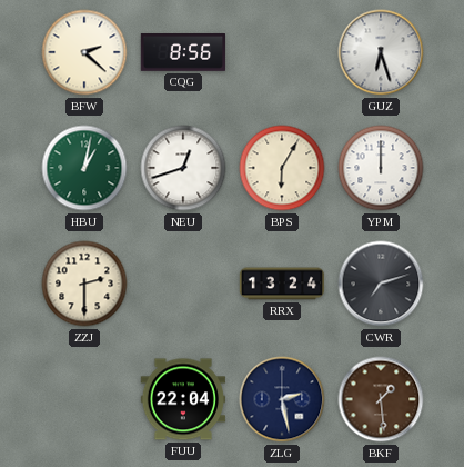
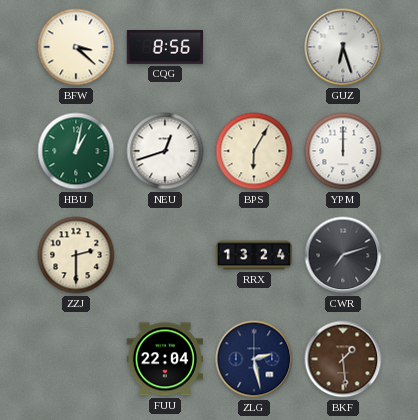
BFW: 2:22 -> 3:22 (76, 47)
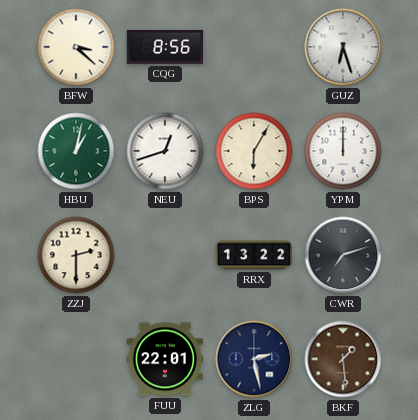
RRX: 13:24 -> 13:22 (254, 255)
FUU: 22:04 -> 22:01 (164, 359)
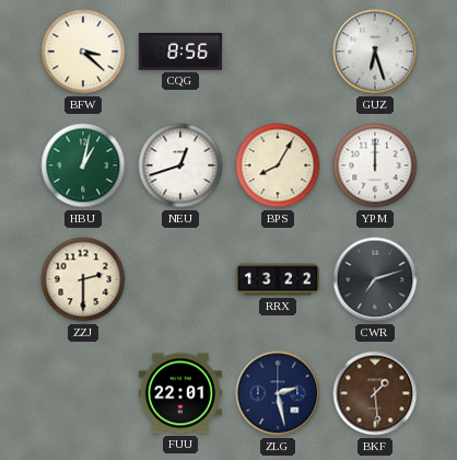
BPS: 6:05 -> 8:05 (278, 165)
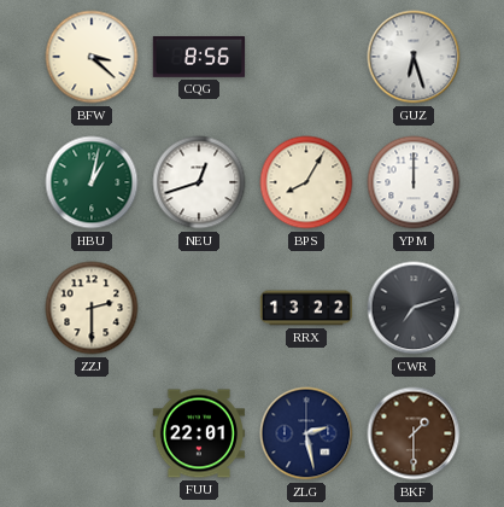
BKF: 1:29 -> 1:30 (414, 433)
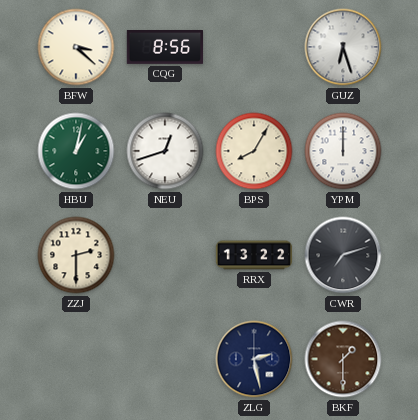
FUU: 22:01 -> none (198, 433)
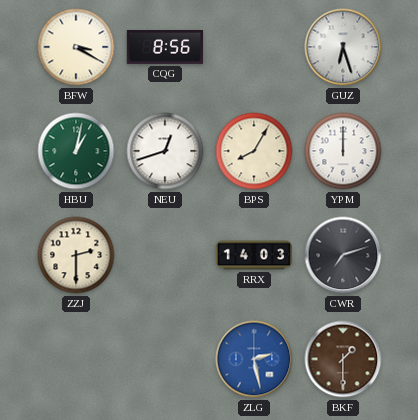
BFW: 3:22 -> 3:20 (76, 47)
RRX: 13:22 -> 14:03 (254, 255)
ZLG dial: navy -> blue (254, 359)
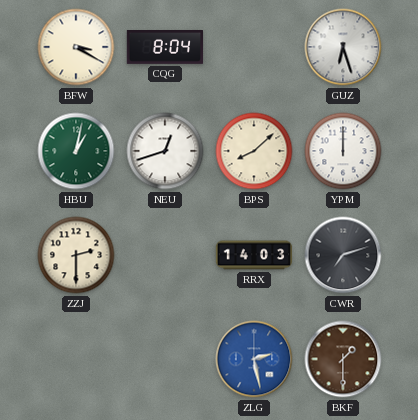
CQG: 8:56 -> 8:04 (165, 48)
BPS: 8:05 -> 8:08 (254, 151)
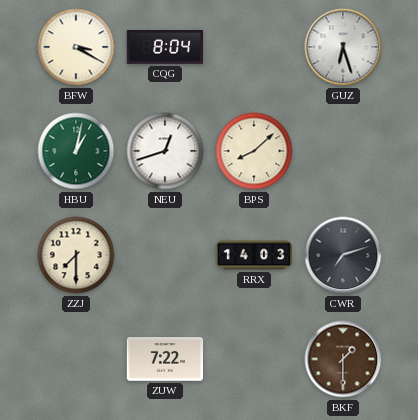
YPM: 12:00 -> none (343, 151)
ZZJ: 2:30 -> 7:30 (76, 255)
ZUW: none -> 7:22 (165, 359)
ZLG: 2:28 -> none (254, 359)
